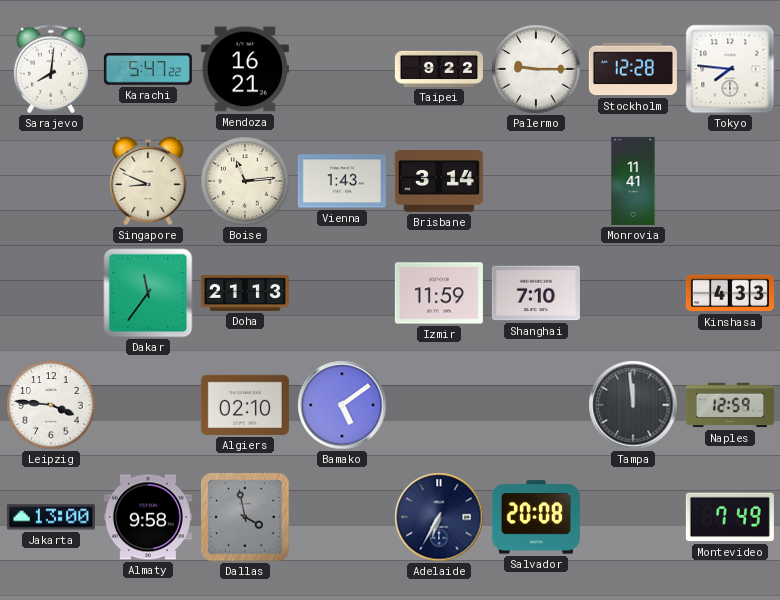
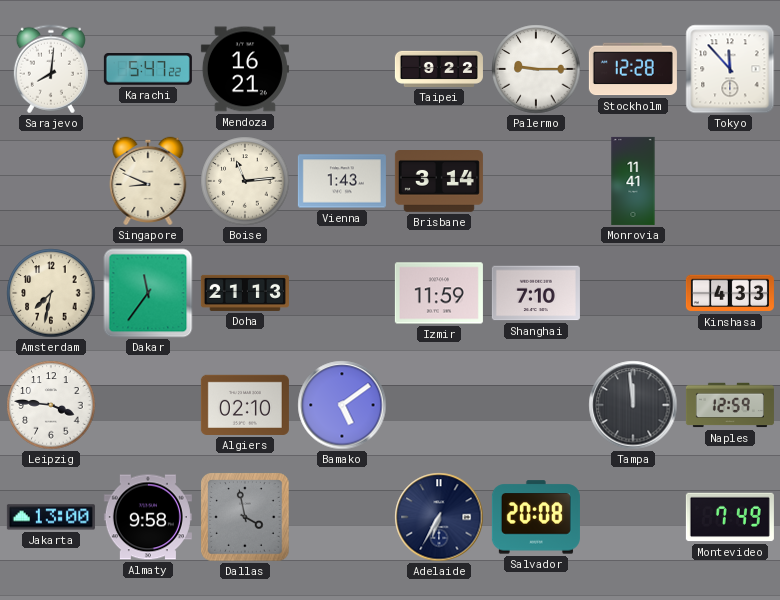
Tokyo: 7:46 -> 11:53 (730, 69)
Amsterdam: none -> 7:32 (51, 293)
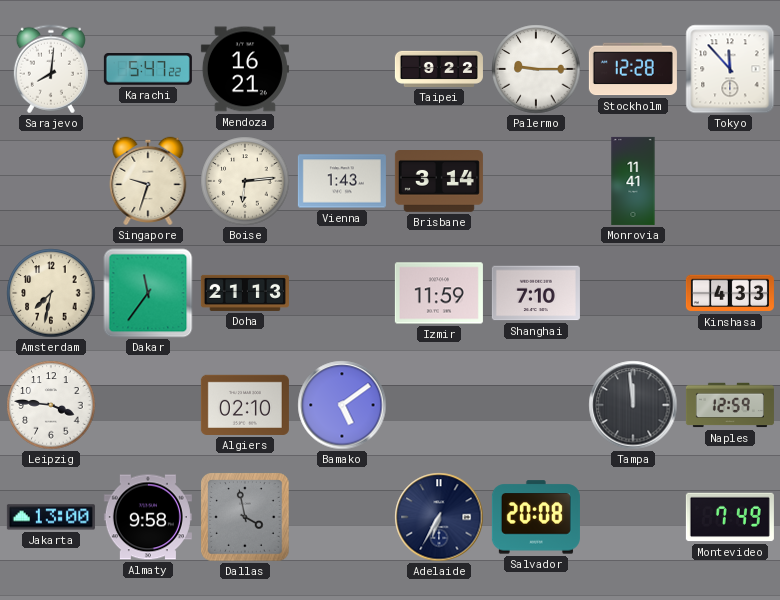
Singapore: 8:49 -> 9:33 (148, 181)
Boise: 11:14 -> 6:14 (245, 181)
